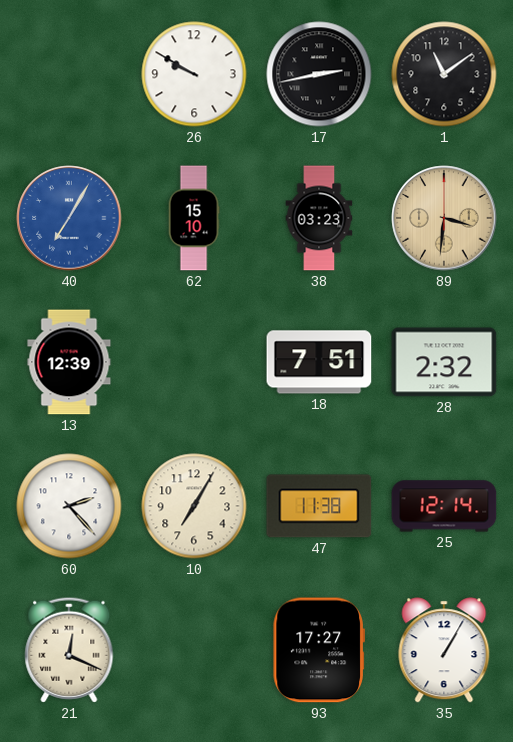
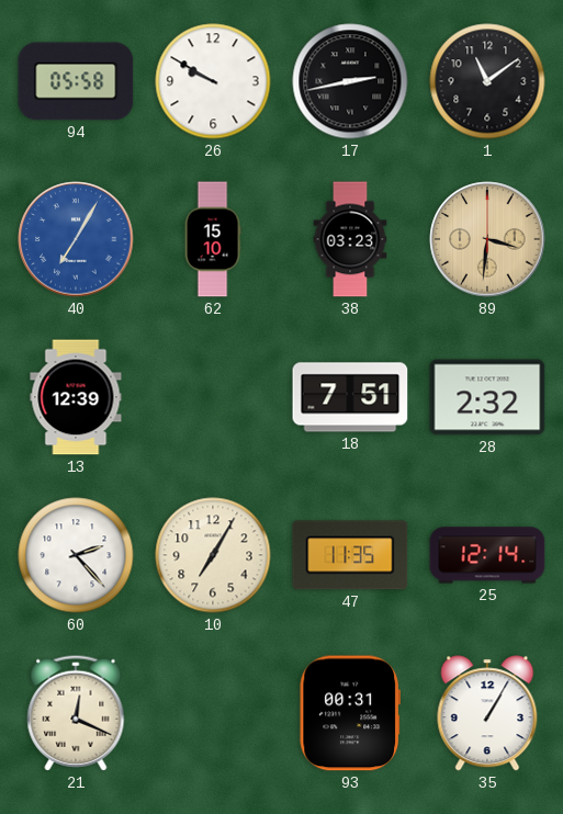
94: none -> 05:58 (76, 81)
47: 11:38 -> 11:35 (350, 555)
93: 17:27 -> 00:31 (349, 713)
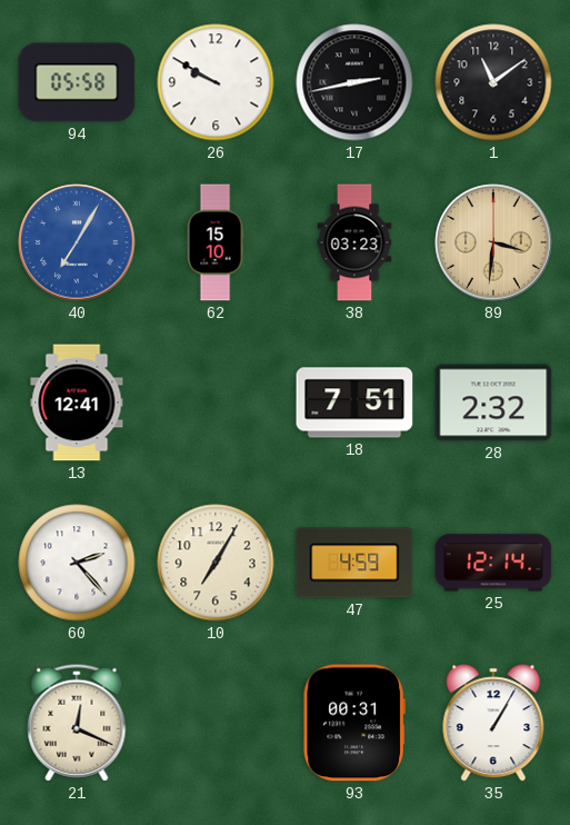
13: 12:39 -> 12:41 (77, 402)
47: 11:35 -> 4:59 (354, 563)
